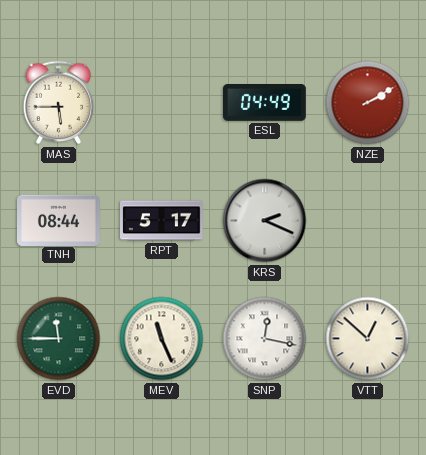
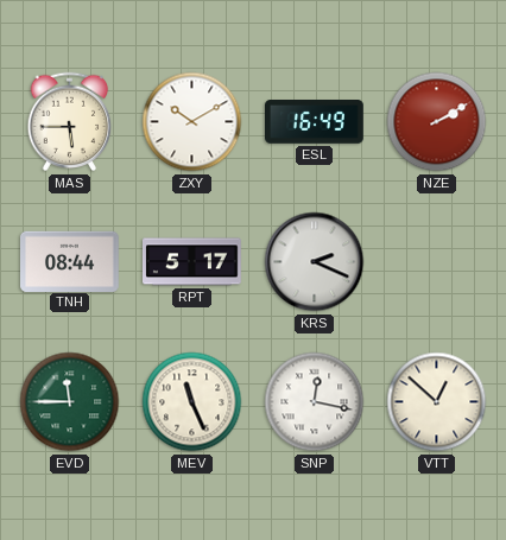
ZXY: none -> 10:10 (192, 122)
ESL: 04:49 -> 16:49 (315, 122)
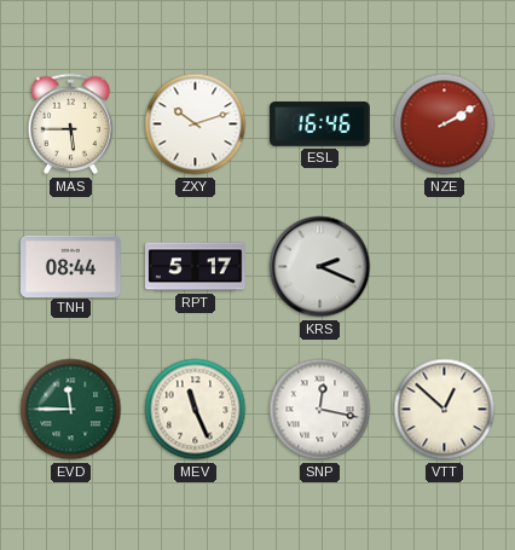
ZXY: 10:10 -> 10:12 (196, 125)
ESL: 16:49 -> 16:46 (320, 125)
